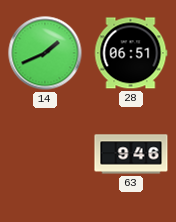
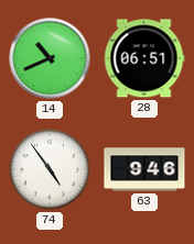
14: 1:41 -> 10:41 (50, 58)
74: none -> 4:54 (50, 169)
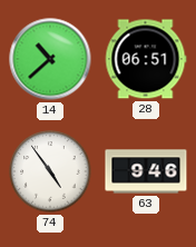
14: 10:41 -> 10:38 (50, 59)
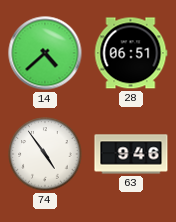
14: 10:38 -> 4:38 (45, 53)
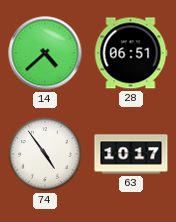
63: 9:46 -> 10:17 (131, 154)
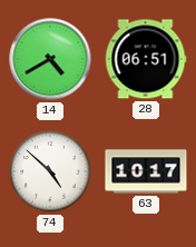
14: 4:38 -> 4:40 (50, 59)
74: 4:54 -> 4:52 (50, 171)
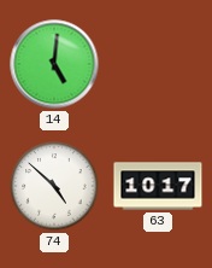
14: 4:40 -> 5:01 (54, 64)
28: 06:51 -> none (146, 59)
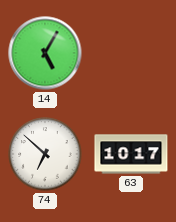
14: 5:01 -> 5:05 (45, 53)
74: 4:52 -> 6:52 (45, 154)
